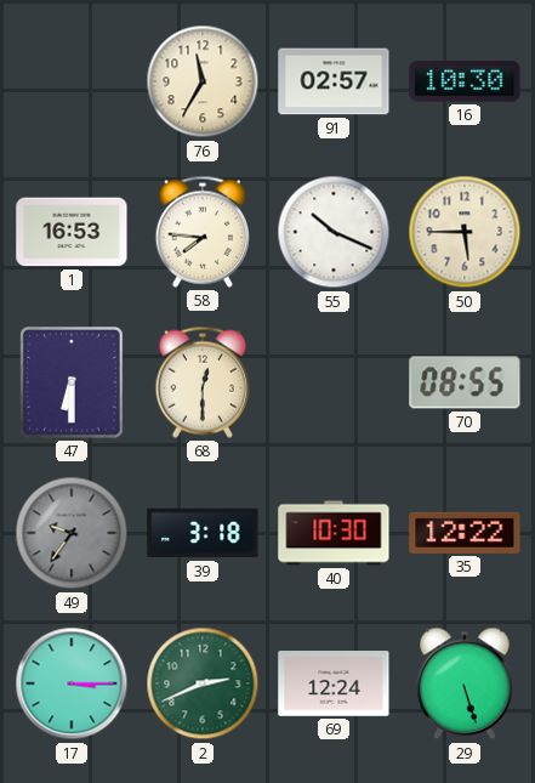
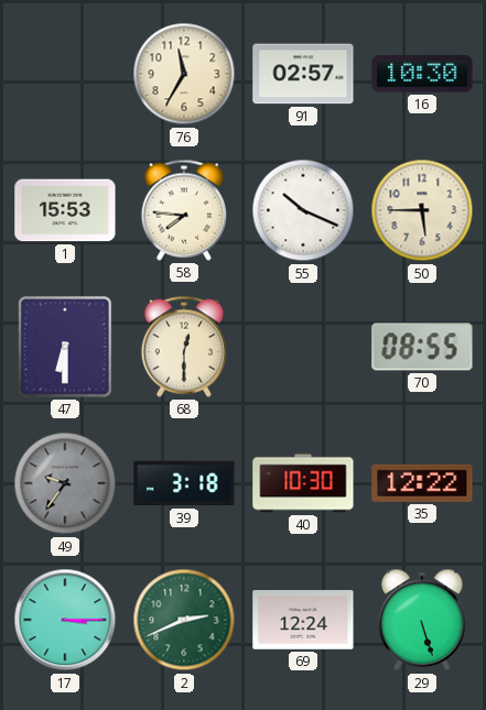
1: 16:53 -> 15:53 (65, 210)
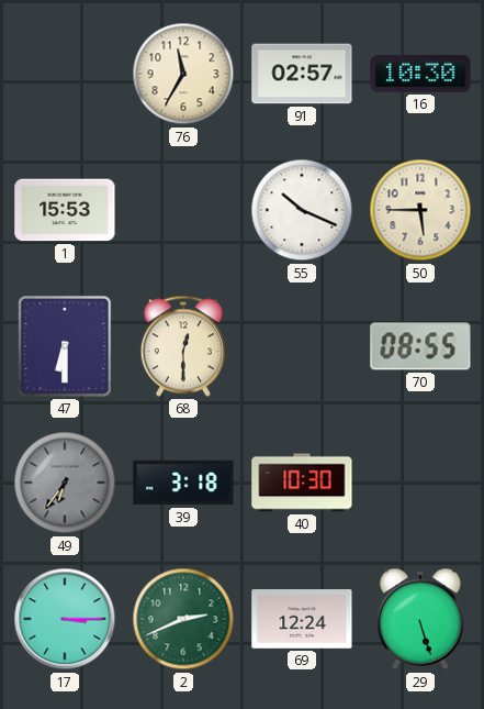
58: 7:46 -> none (184, 210)
49: 9:36 -> 6:36 (65, 483)
35: 12:22 -> none (422, 483)
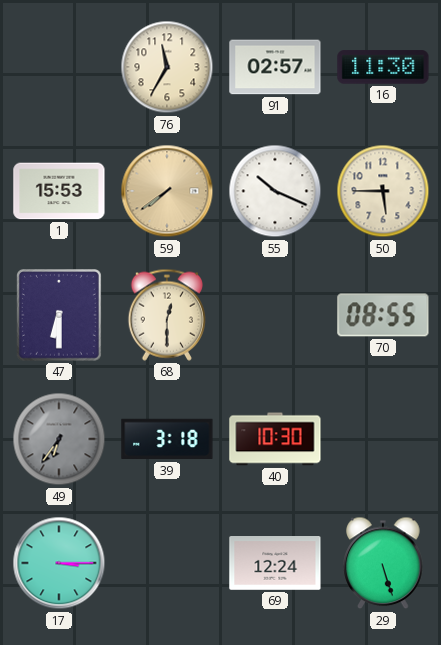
16: 10:30 -> 11:30 (383, 67)
59: none -> 7:39 (167, 191)
2: 2:41 -> none (183, 619)
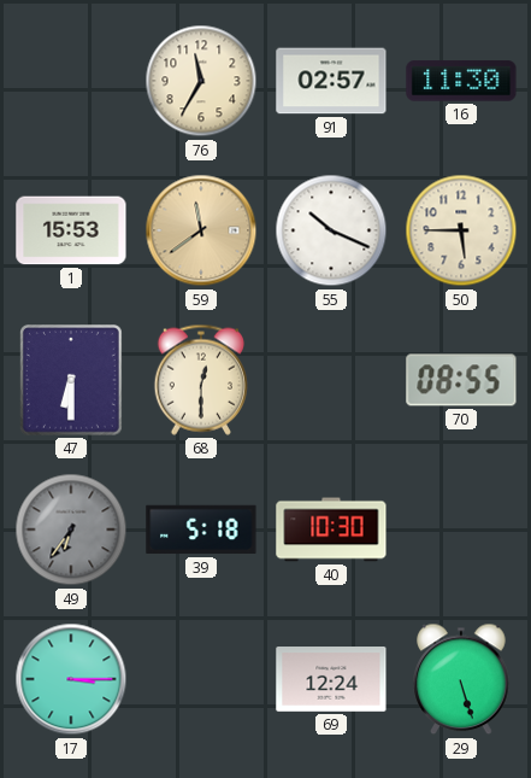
59: 7:39 -> 11:39 (201, 230)
39: 3:18 -> 5:18 (201, 530)
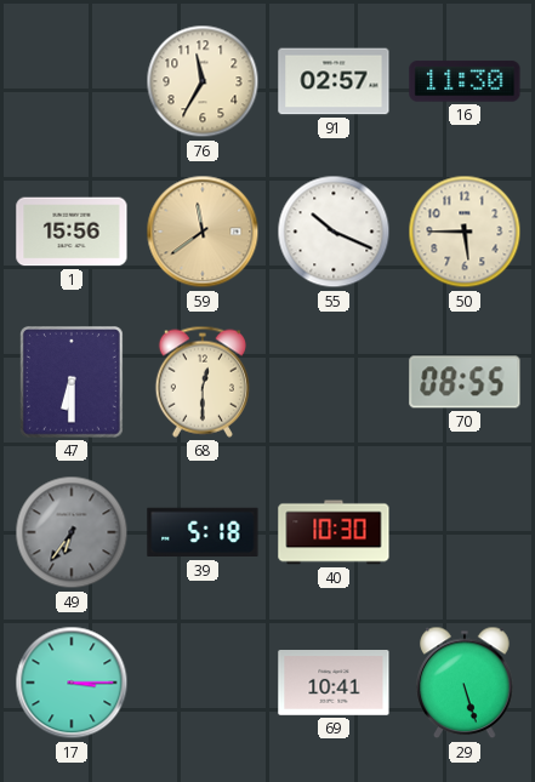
1: 15:53 -> 15:56 (72, 232)
69: 12:24 -> 10:41 (334, 684)
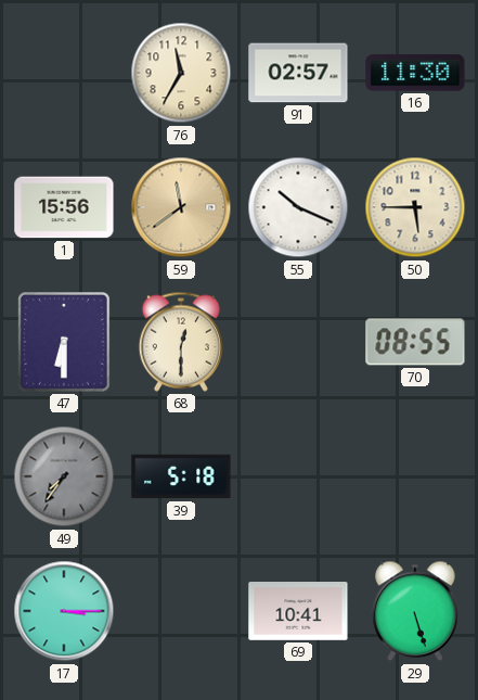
49: 6:36 -> 7:36 (64, 476)
40: 10:30 -> none (334, 532)
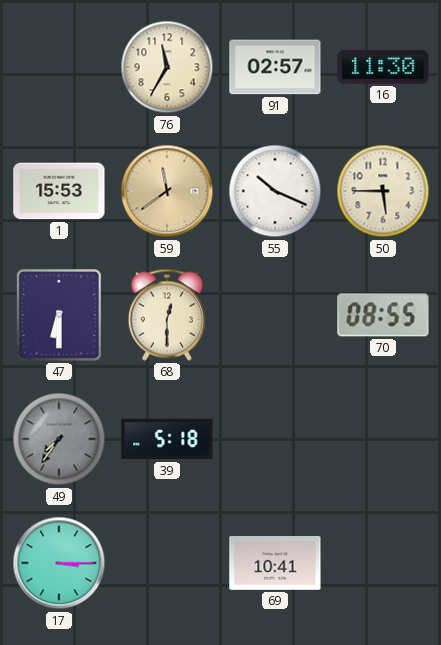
1: 15:56 -> 15:53 (59, 191)
29: 5:27 -> none (415, 611)
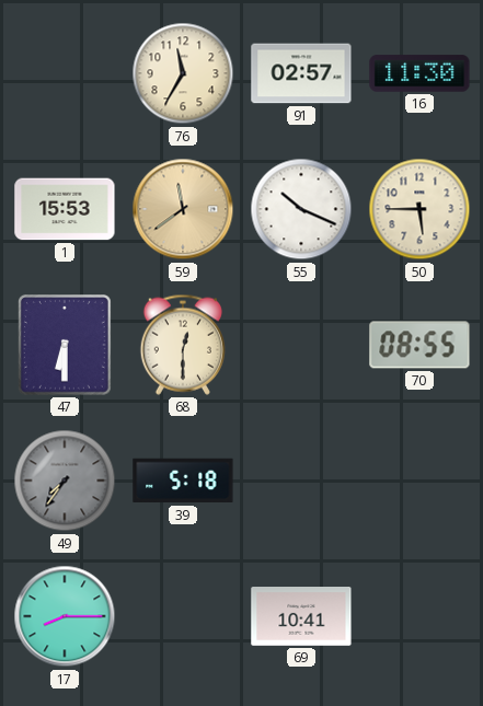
17: 3:15 -> 8:15 (65, 616)
